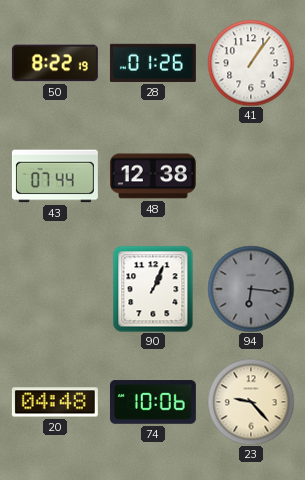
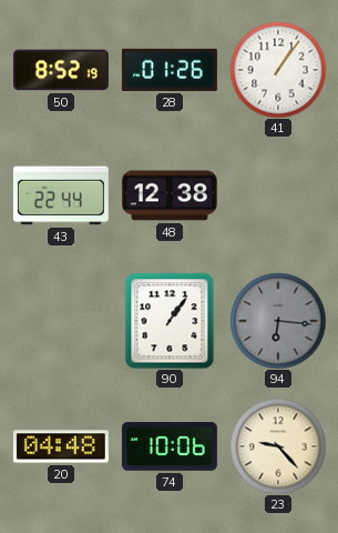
50: 8:22 -> 8:52 (61, 70)
43: 07:44 -> 22:44 (61, 195)
90: 1:04 -> 1:06 (170, 321)
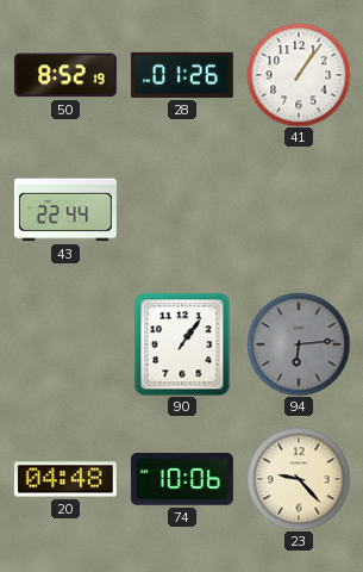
48: 12:38 -> none (170, 195)
94: 6:16 -> 6:14 (299, 344)
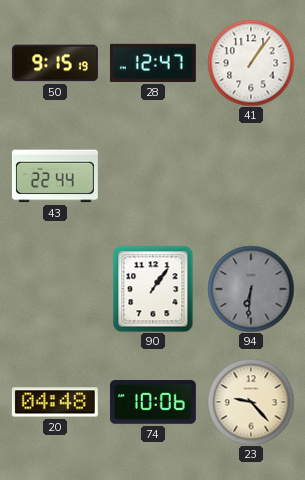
50: 8:52 -> 9:15 (55, 63)
28: 01:26 -> 12:47 (153, 63)
94: 6:14 -> 6:31 (251, 289)
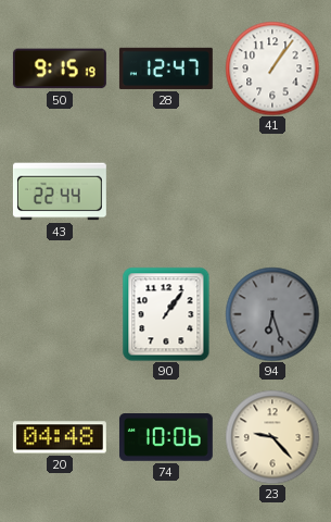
94: 6:31 -> 6:27 (272, 314)
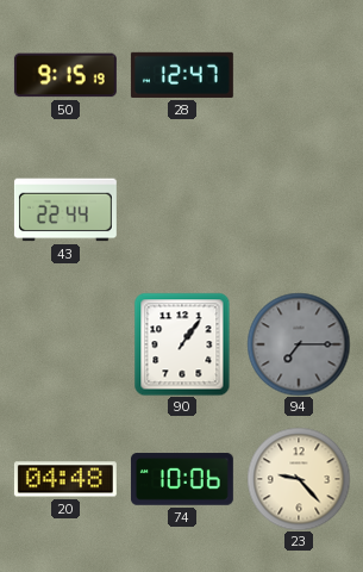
41: 1:06 -> none (272, 69)
94: 6:27 -> 7:15 (299, 344)
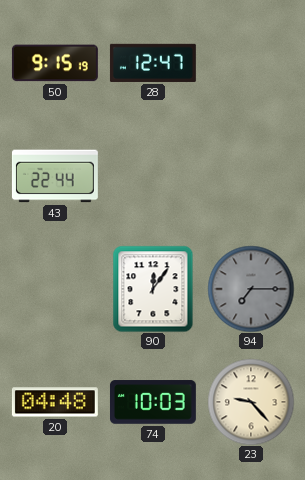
90: 1:06 -> 12:06 (153, 289)
74: 10:06 -> 10:03 (153, 402)
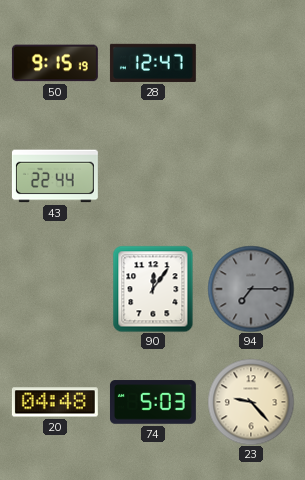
74: 10:03 -> 5:03 (153, 402)
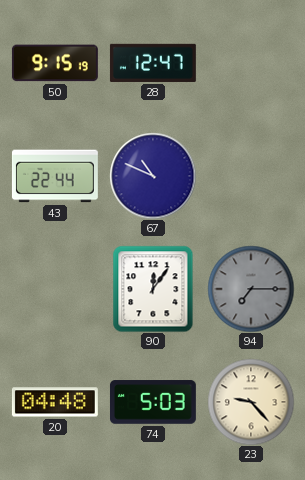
67: none -> 10:49 (153, 176)
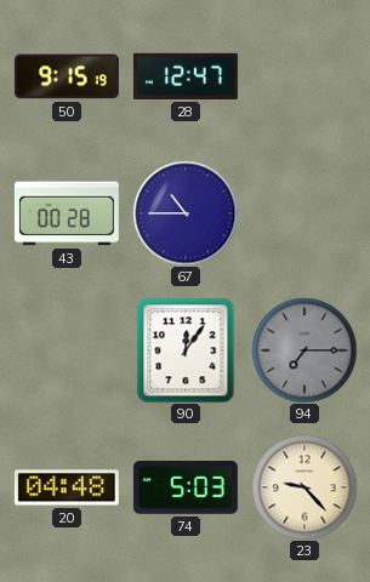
43: 22:44 -> 00:28 (67, 213)
67: 10:49 -> 10:45 (186, 213)
